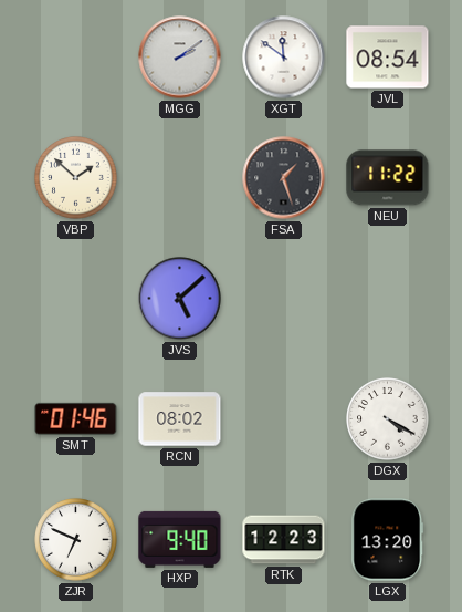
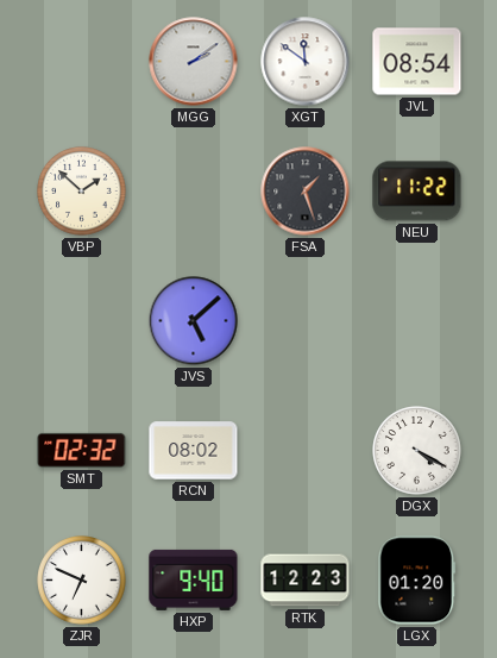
SMT: 01:46 -> 02:32 (82, 450)
LGX: 13:20 -> 01:20 (417, 581)
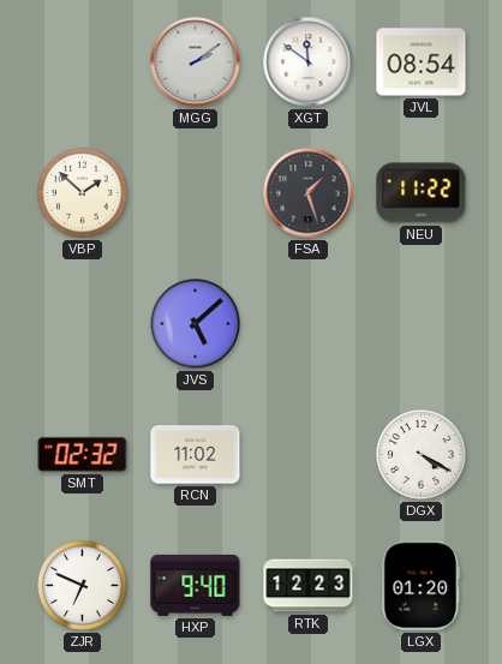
RCN: 08:02 -> 11:02 (196, 455)
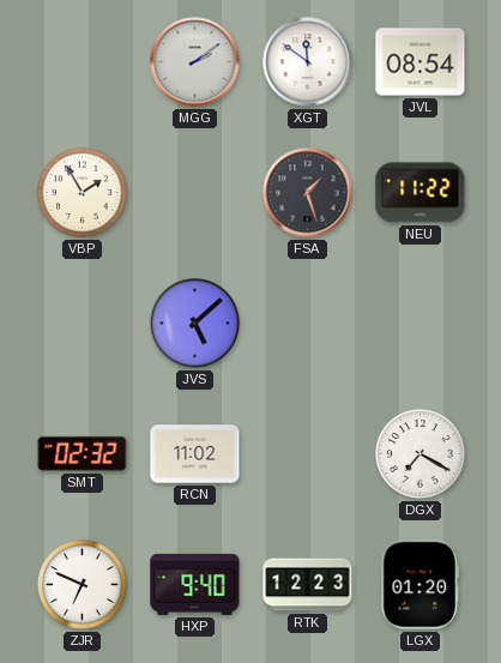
VBP: 1:52 -> 1:55 (83, 193)
DGX: 4:20 -> 7:20 (421, 454)
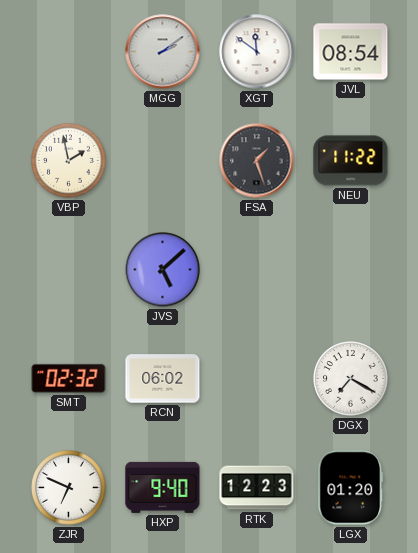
VBP: 1:55 -> 1:58 (69, 161)
RCN: 11:02 -> 06:02 (163, 379)
